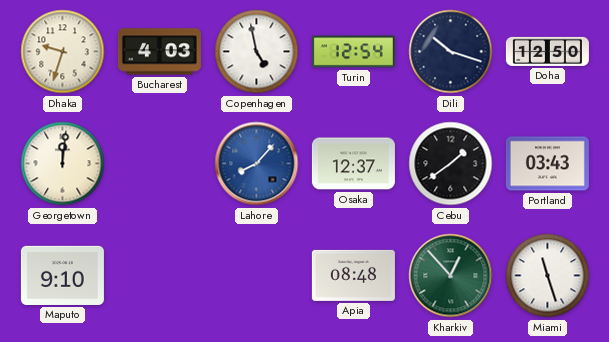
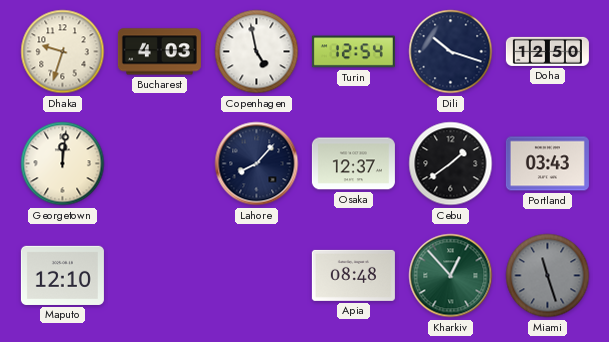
Lahore dial: blue -> navy (257, 164)
Maputo: 9:10 -> 12:10 (62, 275)
Miami dial: white -> grey (548, 276)
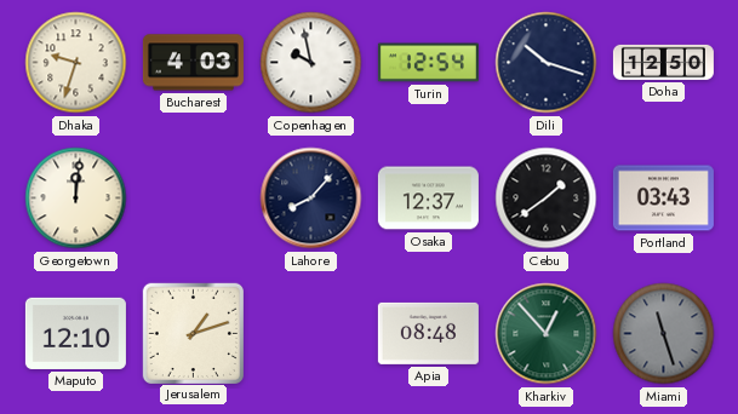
Copenhagen: 4:58 -> 9:58 (311, 63)
Jerusalem: none -> 1:12 (193, 333)
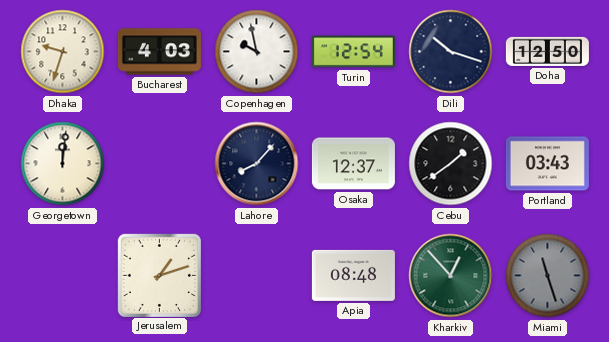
Maputo: 12:10 -> none (75, 333)
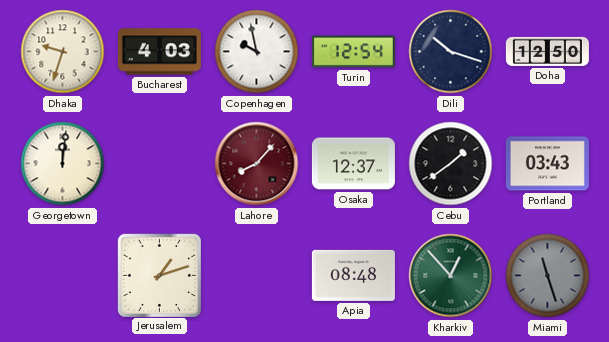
Lahore dial: navy -> burgundy (257, 164)
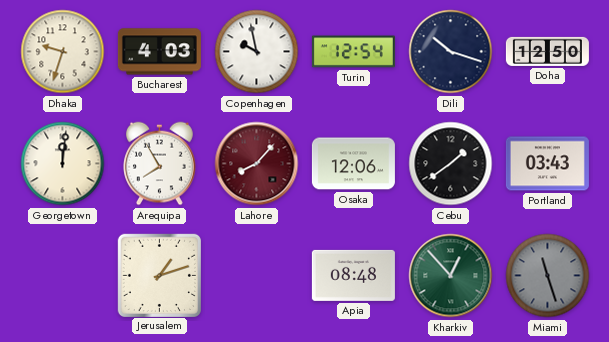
Arequipa: none -> 7:55 (160, 164)
Osaka: 12:37 -> 12:06 (353, 164)
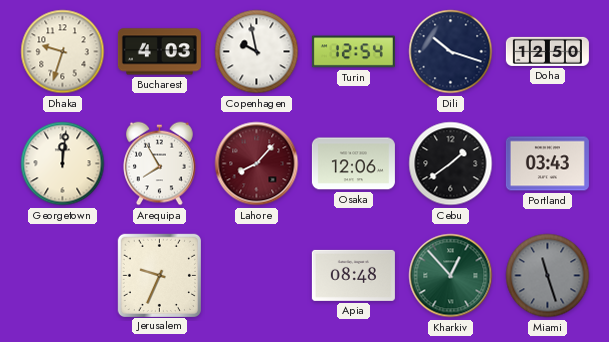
Jerusalem: 1:12 -> 9:34 (159, 275)
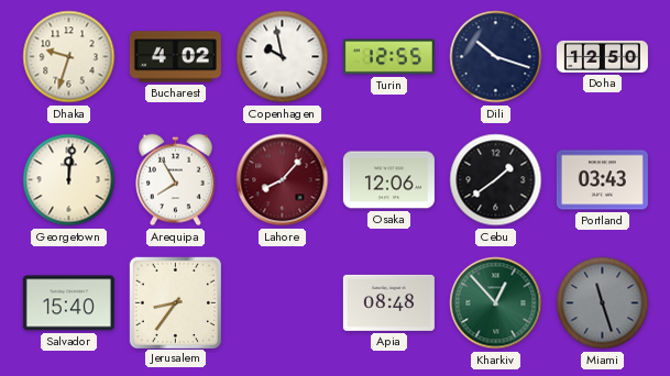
Bucharest: 4:03 -> 4:02 (175, 57)
Turin: 12:54 -> 12:55 (388, 57)
Salvador: none -> 15:40 (68, 303)
Jerusalem: 9:34 -> 8:36 (175, 302)
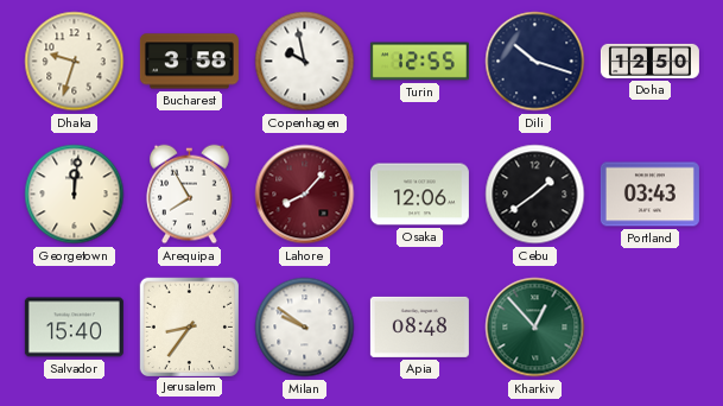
Bucharest: 4:02 -> 3:58 (189, 62)
Milan: none -> 9:51 (305, 328)
Miami: 11:27 -> none (603, 303)
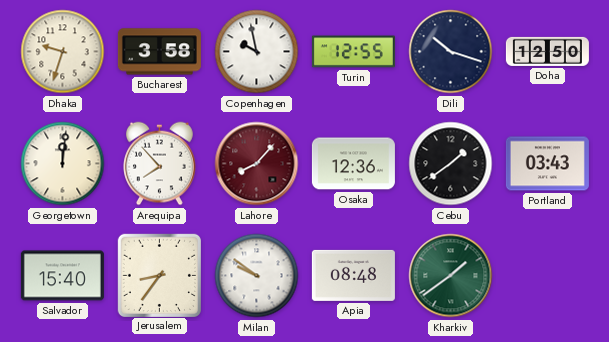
Arequipa: 7:55 -> 7:53 (160, 164)
Osaka: 12:06 -> 12:36 (353, 164)
Kharkiv: 12:53 -> 1:39 (451, 276)
